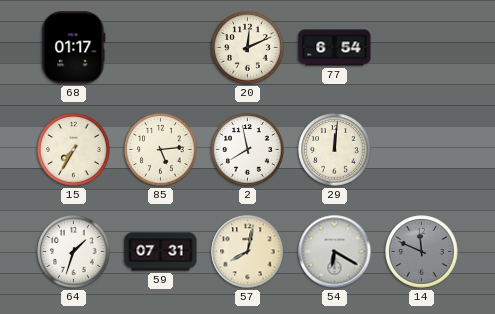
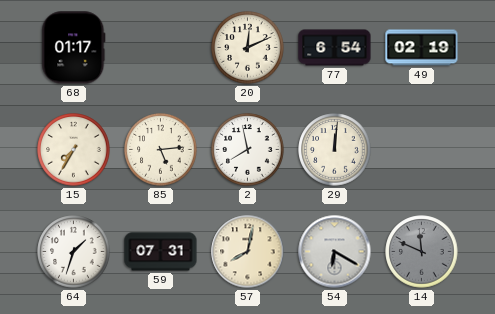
49: none -> 02:19 (422, 48)
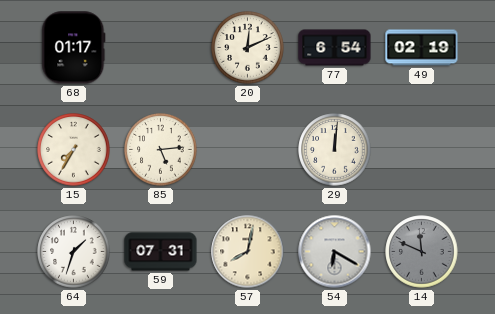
2: 7:58 -> none (248, 150)
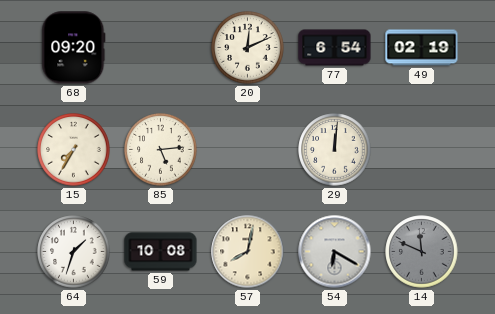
68: 01:17 -> 09:20 (74, 48)
59: 07:31 -> 10:08 (161, 252)
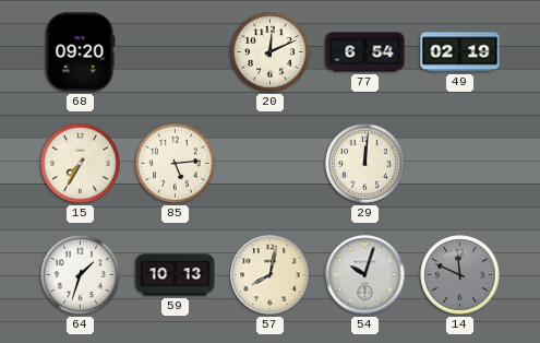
59: 10:08 -> 10:13 (176, 275)
54: 6:20 -> 10:03 (365, 275)
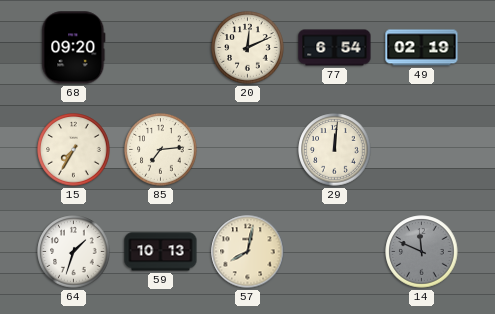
85: 5:14 -> 7:14 (161, 150)
54: 10:03 -> none (365, 275)
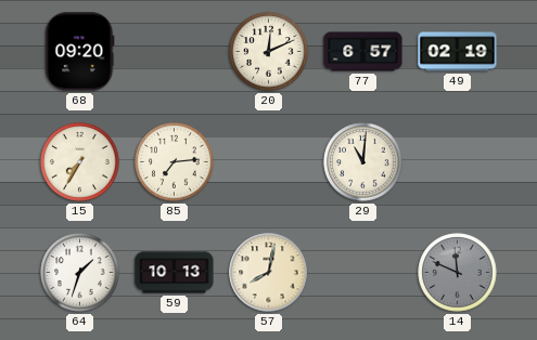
77: 6:54 -> 6:57 (363, 52)
29: 12:01 -> 11:01 (363, 162)
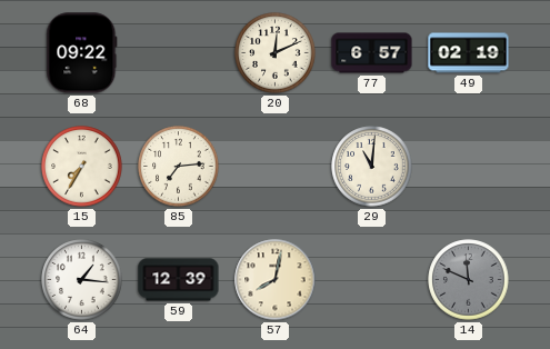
68: 09:20 -> 09:22 (82, 53)
64: 1:33 -> 1:16 (82, 280)
59: 10:13 -> 12:39 (179, 280)
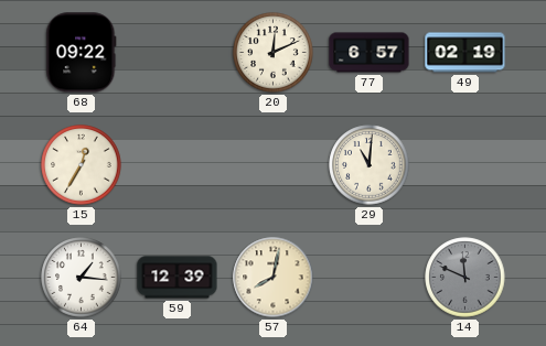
15: 7:35 -> 12:35 (82, 165)
85: 7:14 -> none (179, 167)
